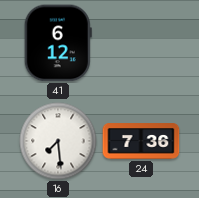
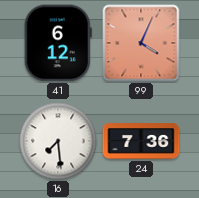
99: none -> 4:04 (141, 43)
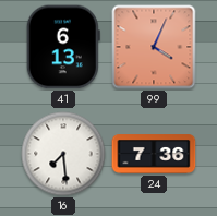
41: 6:12 -> 6:13 (63, 47)
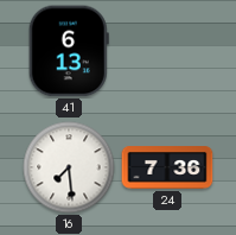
99: 4:04 -> none (154, 47)
